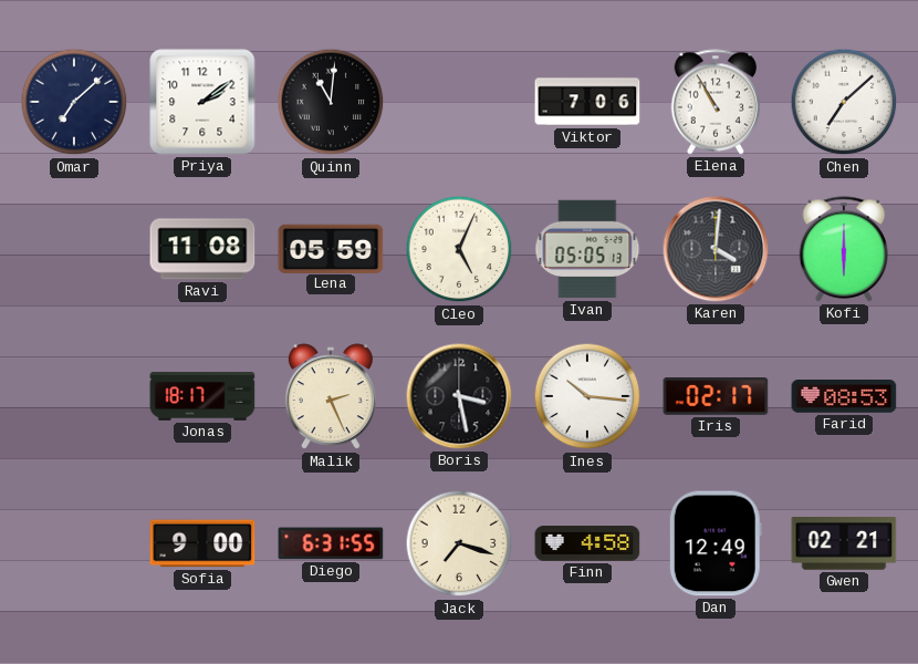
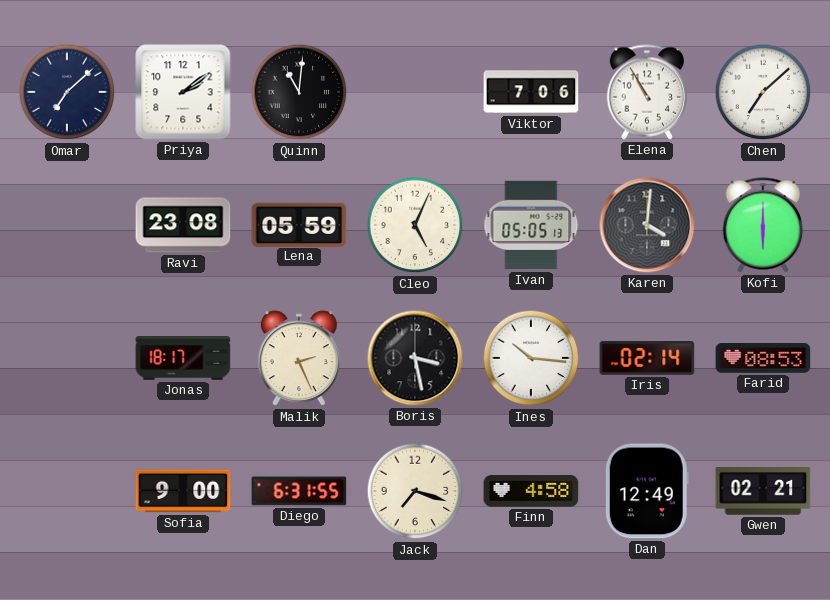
Ravi: 11:08 -> 23:08 (183, 225)
Iris: 02:17 -> 02:14 (647, 359)
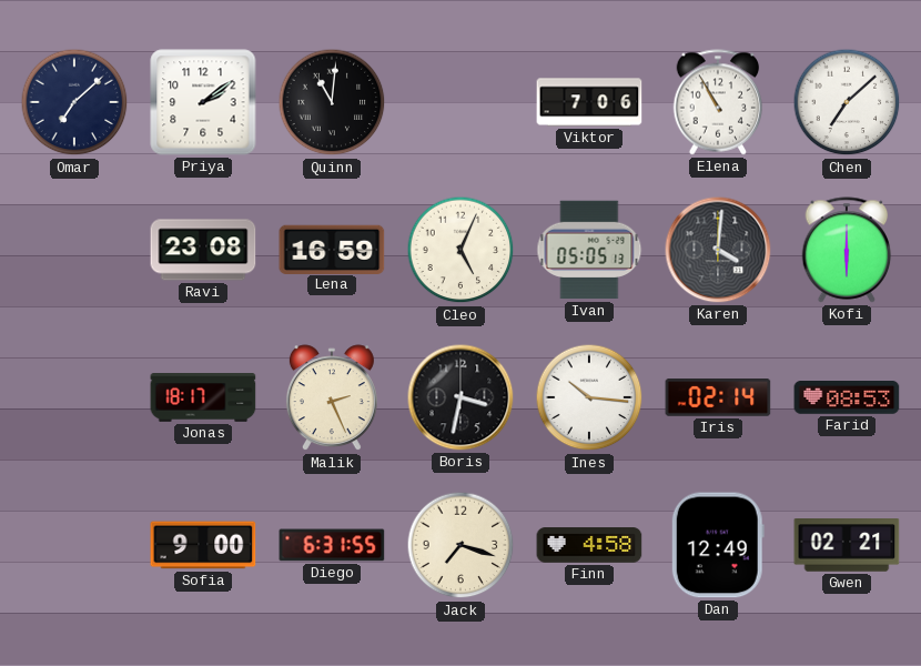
Lena: 05:59 -> 16:59 (332, 249)
Boris: 3:28 -> 3:32 (460, 397)
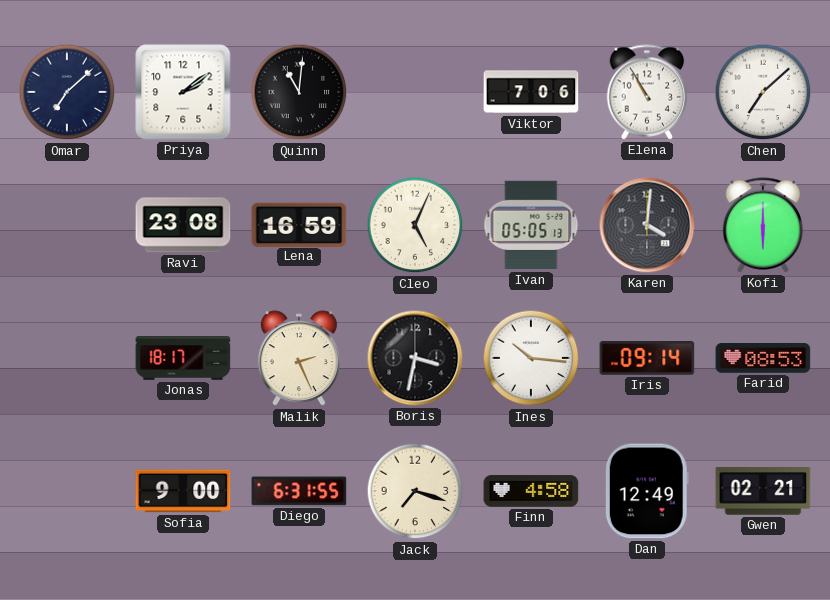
Iris: 02:14 -> 09:14 (647, 359)
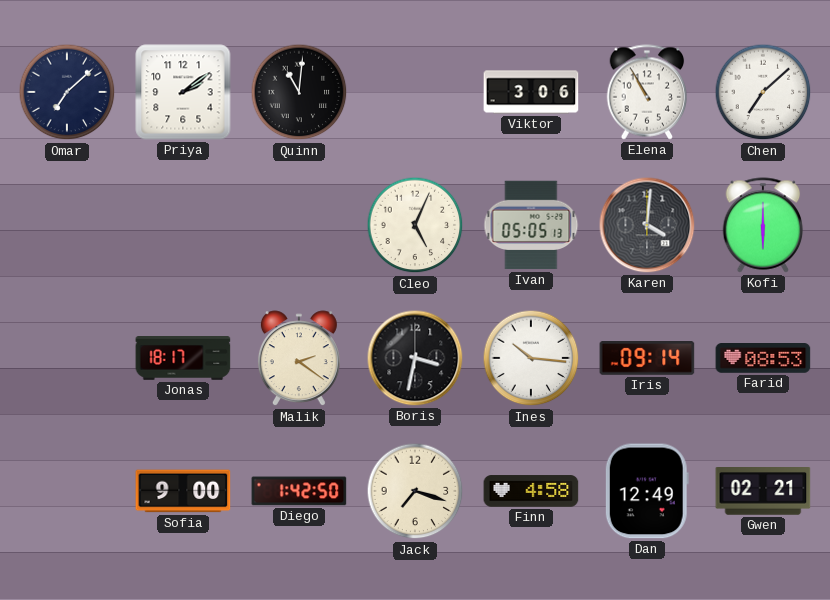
Viktor: 7:06 -> 3:06 (531, 92)
Ravi: 23:08 -> none (183, 225)
Lena: 16:59 -> none (299, 224)
Malik: 2:26 -> 2:21 (299, 359)
Diego: 6:31 -> 1:42 (299, 491)
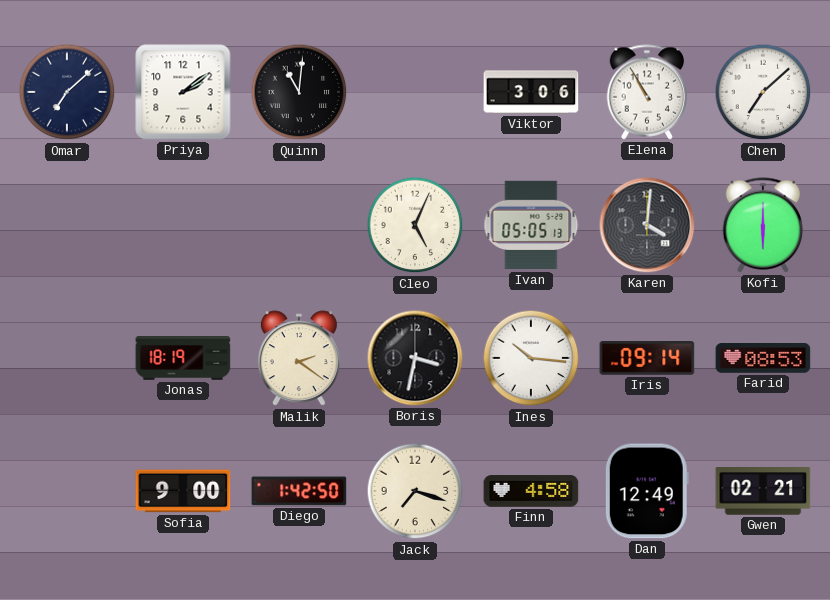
Jonas: 18:17 -> 18:19 (183, 359)
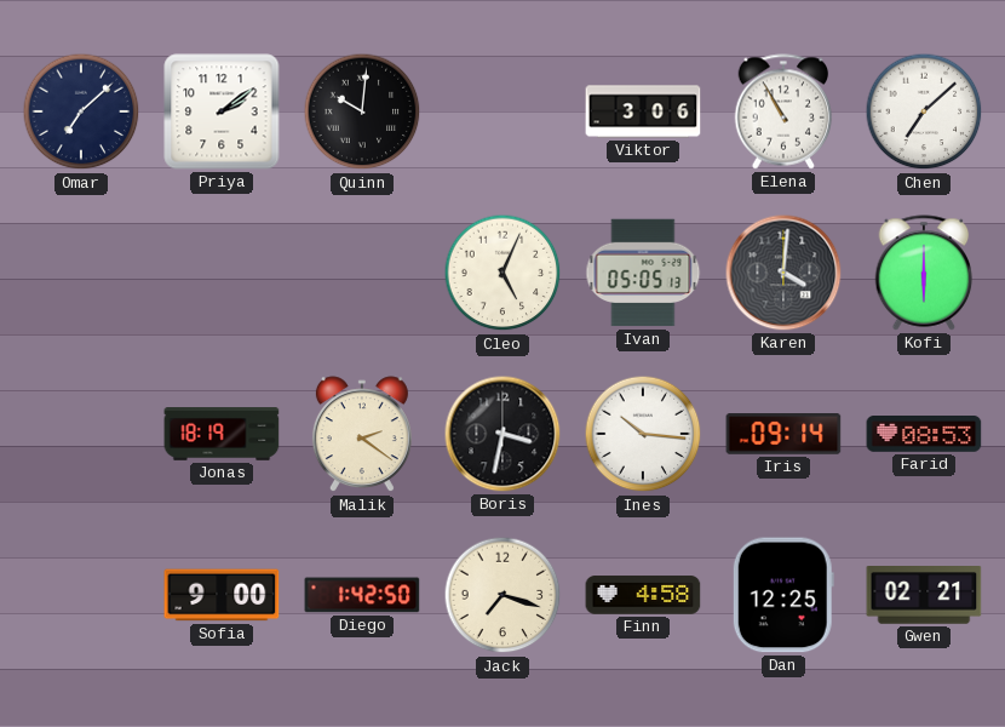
Quinn: 11:01 -> 10:01 (362, 111)
Dan: 12:49 -> 12:25 (783, 595)
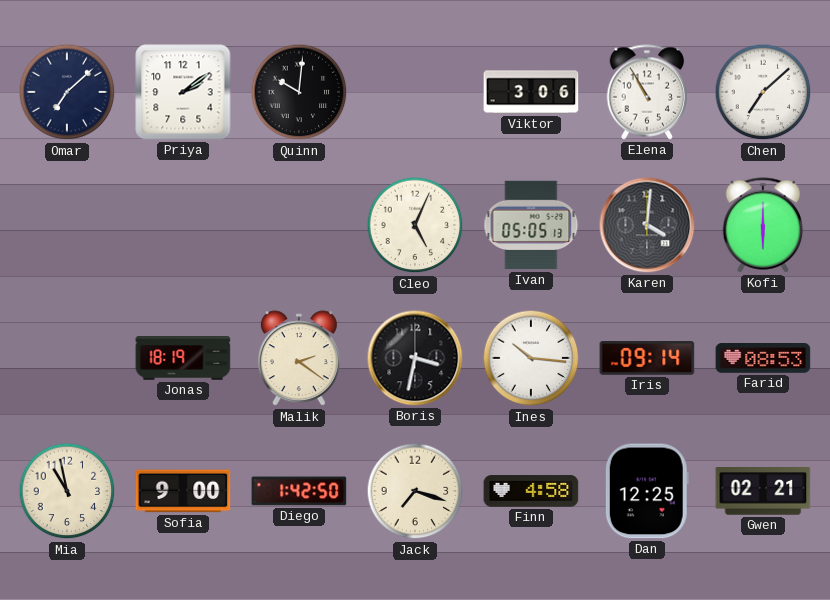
Mia: none -> 10:58 (67, 491)
